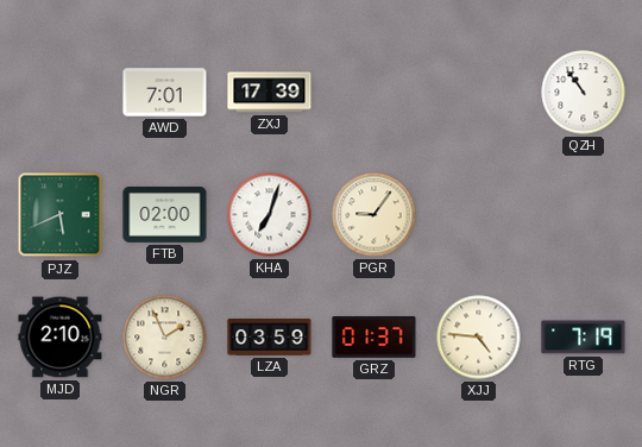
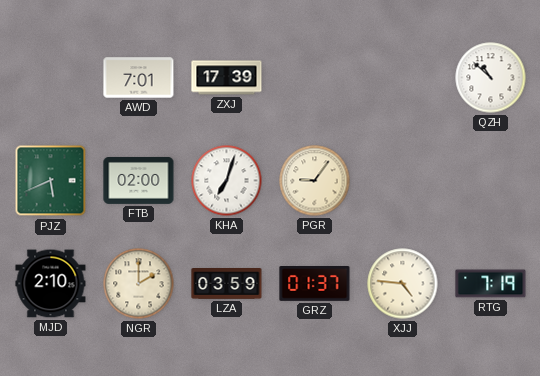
QZH: 10:54 -> 10:52 (491, 78)
NGR: 1:56 -> 2:00 (139, 284)
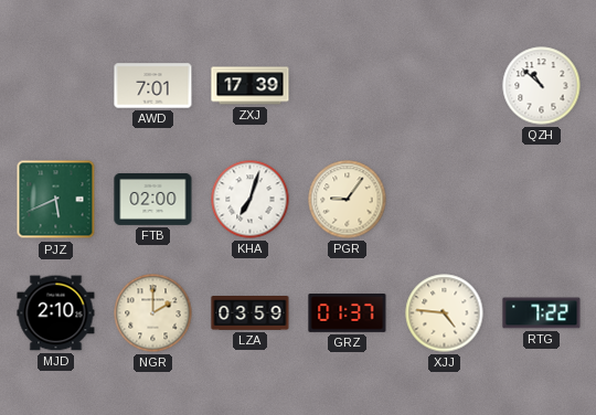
RTG: 7:19 -> 7:22 (542, 313)
